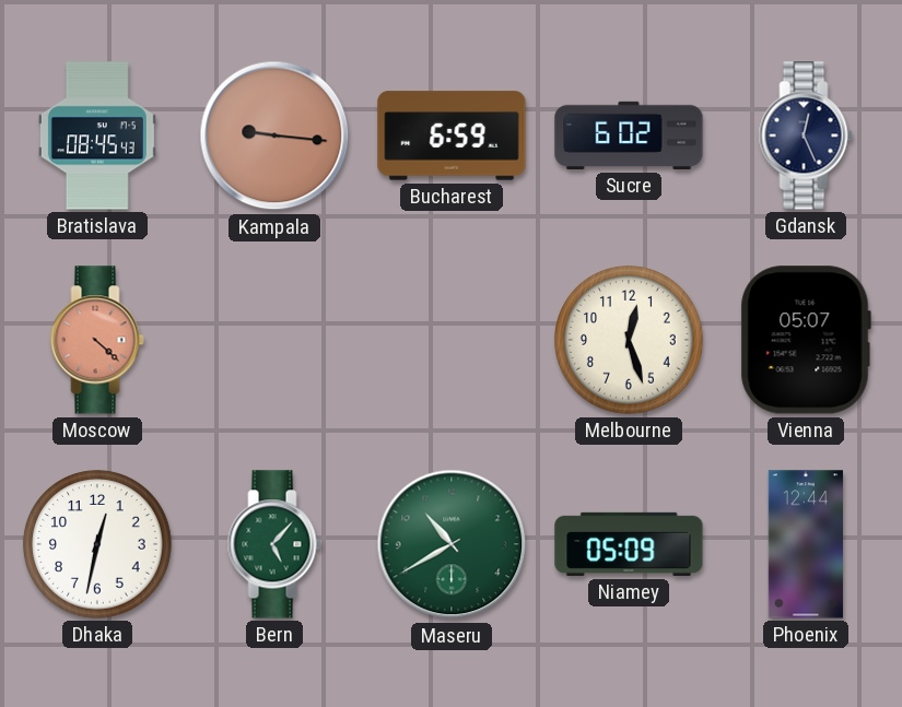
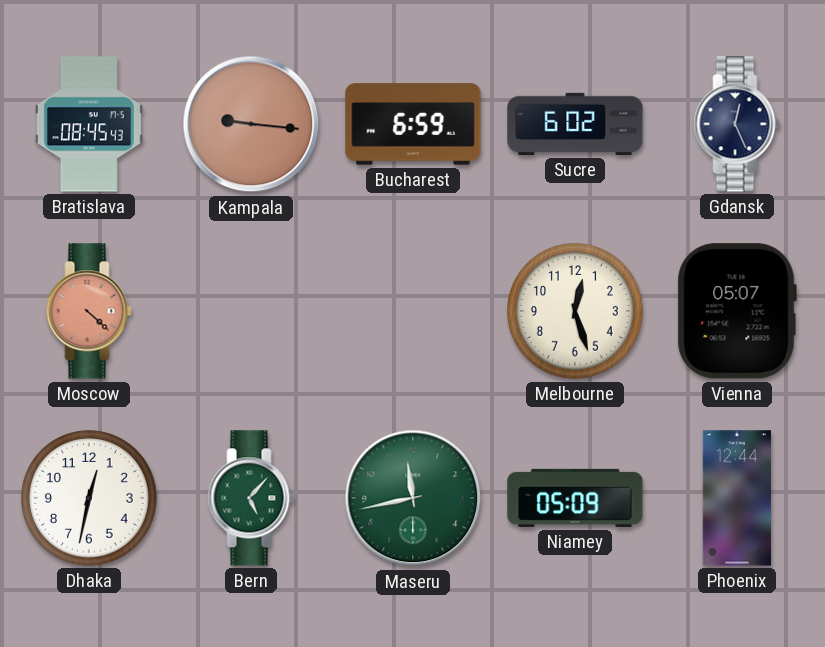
Maseru: 10:40 -> 11:43 (413, 498)
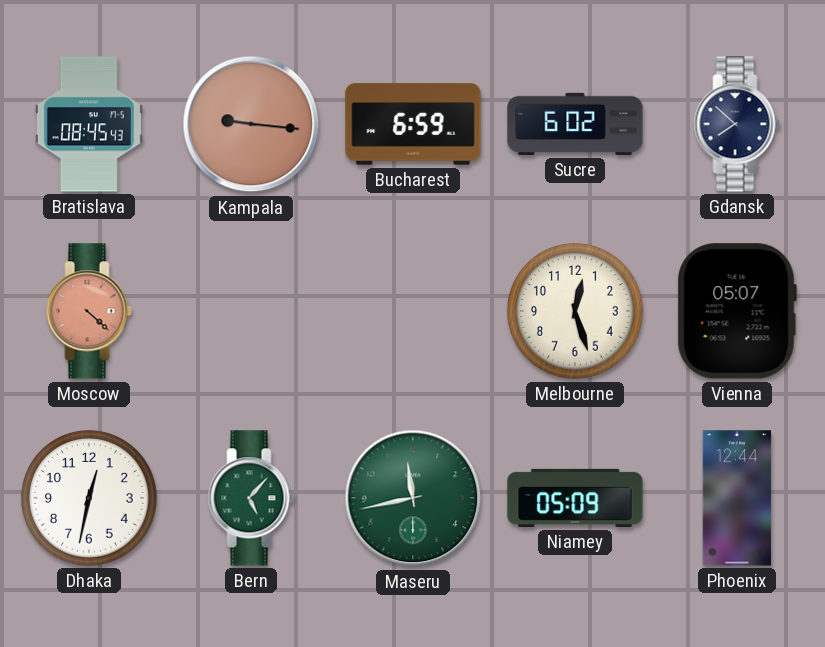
Gdansk: 12:26 -> 7:52 (737, 124)
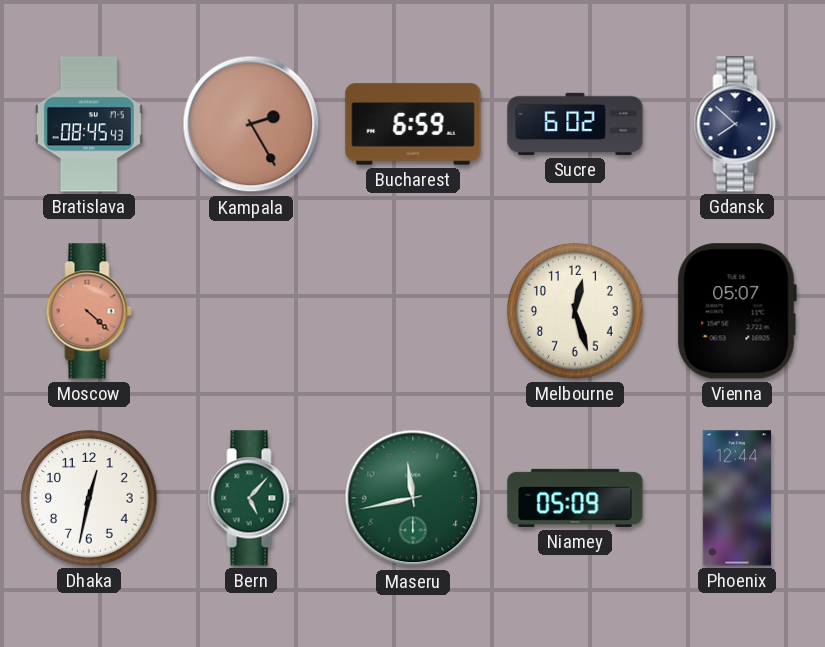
Kampala: 9:16 -> 2:25 (251, 124)
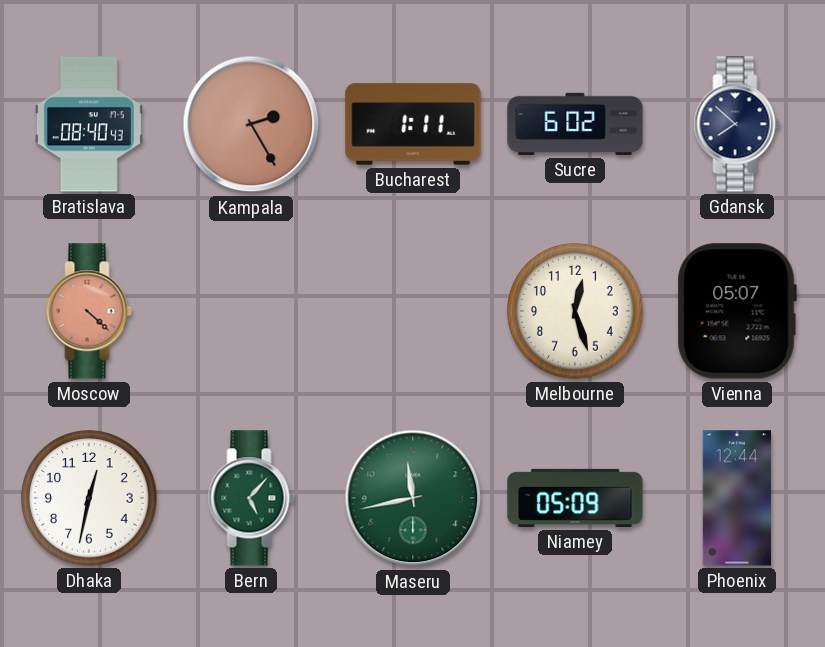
Bratislava: 08:45 -> 08:40 (89, 124)
Bucharest: 6:59 -> 1:11 (413, 124)
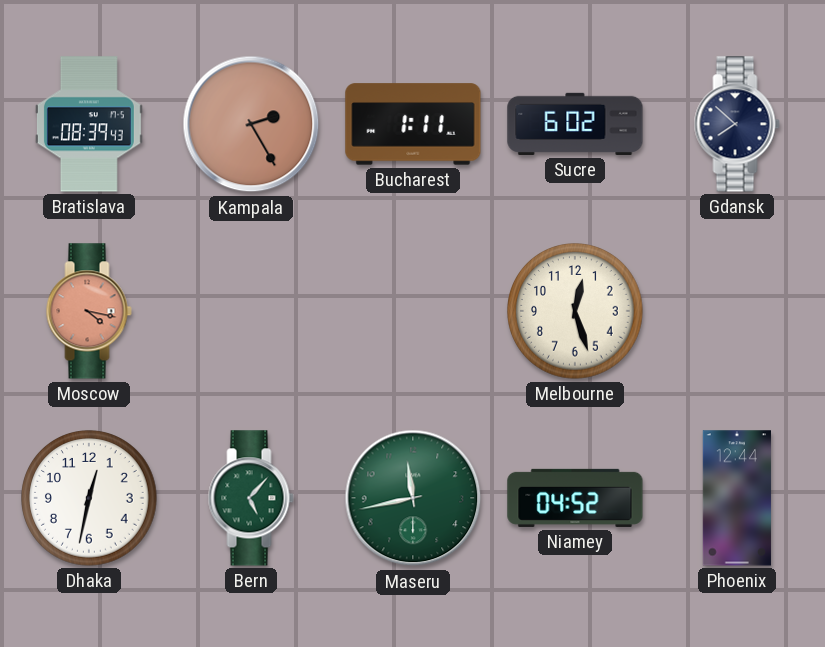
Bratislava: 08:40 -> 08:39 (89, 124)
Moscow: 4:22 -> 4:17 (89, 311)
Vienna: 05:07 -> none (737, 311)
Niamey: 05:09 -> 04:52 (575, 498)
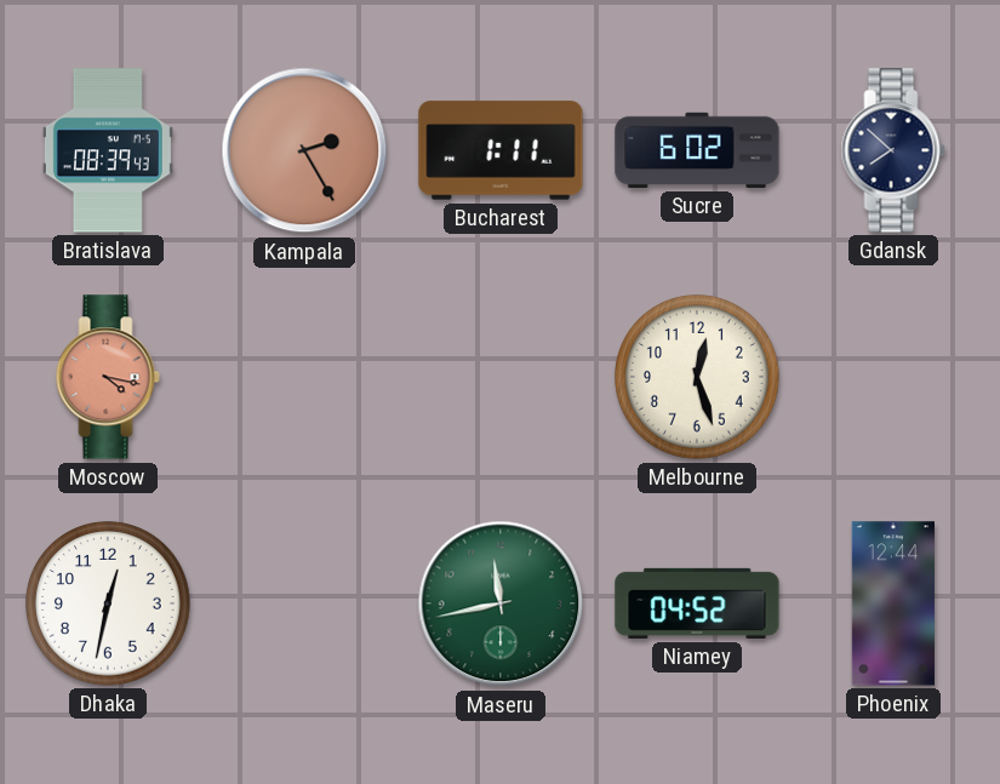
Bern: 5:07 -> none (251, 498)
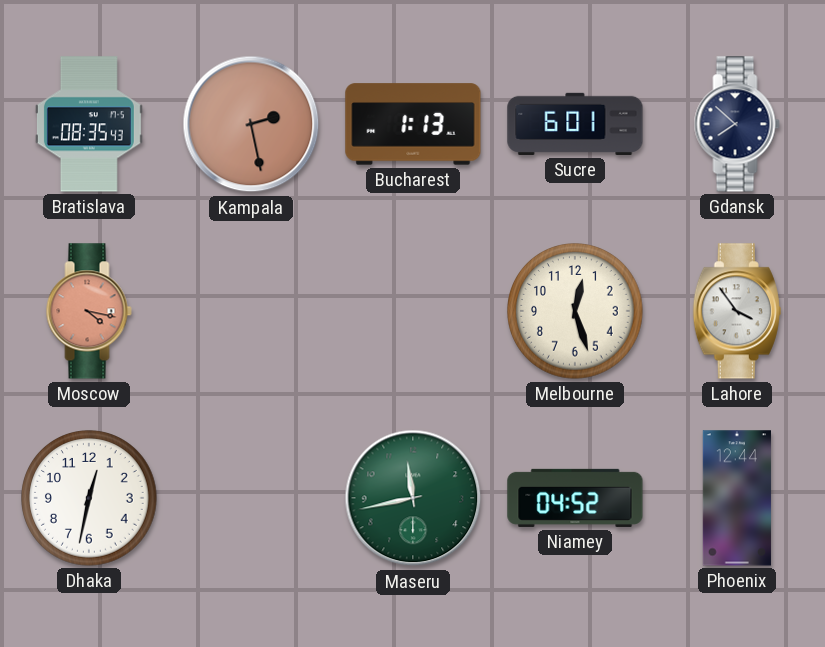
Bratislava: 08:39 -> 08:35 (89, 124)
Kampala: 2:25 -> 2:28 (251, 124)
Bucharest: 1:11 -> 1:13 (413, 124)
Sucre: 6:02 -> 6:01 (575, 124)
Lahore: none -> 3:54 (737, 311)
